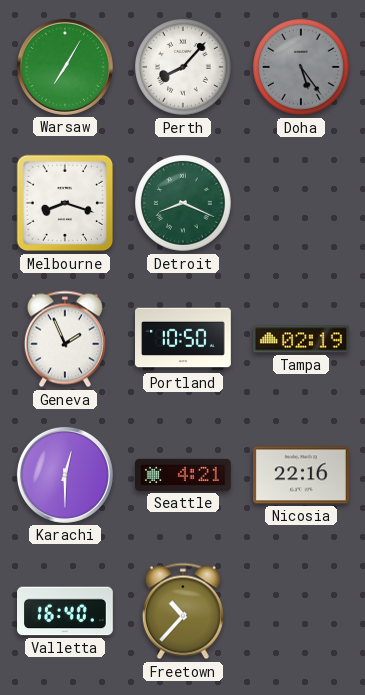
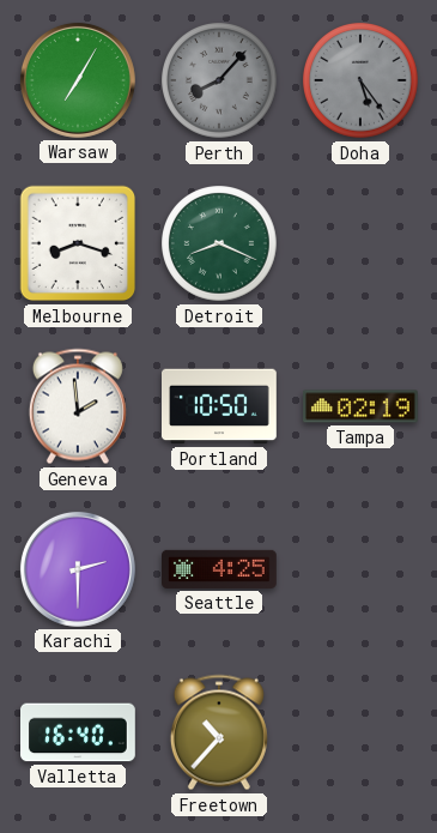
Perth dial: white -> grey (220, 82)
Geneva: 1:56 -> 1:59 (78, 406)
Karachi: 12:30 -> 2:30 (78, 569)
Seattle: 4:21 -> 4:25 (220, 569)
Nicosia: 22:16 -> none (302, 475)
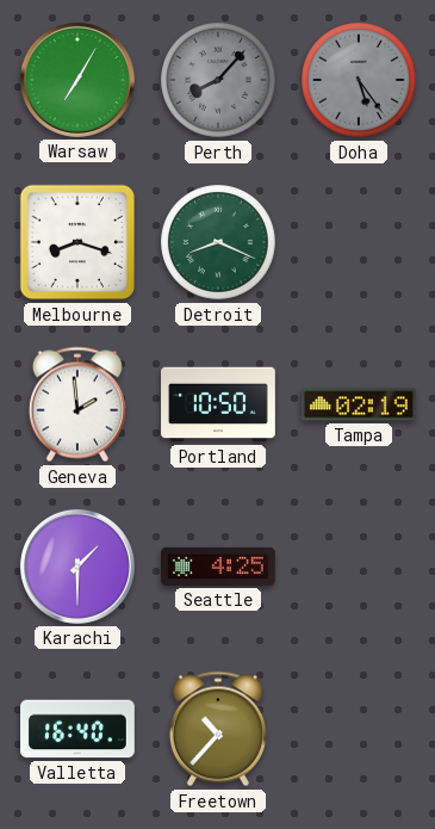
Karachi: 2:30 -> 1:30 (77, 567)
